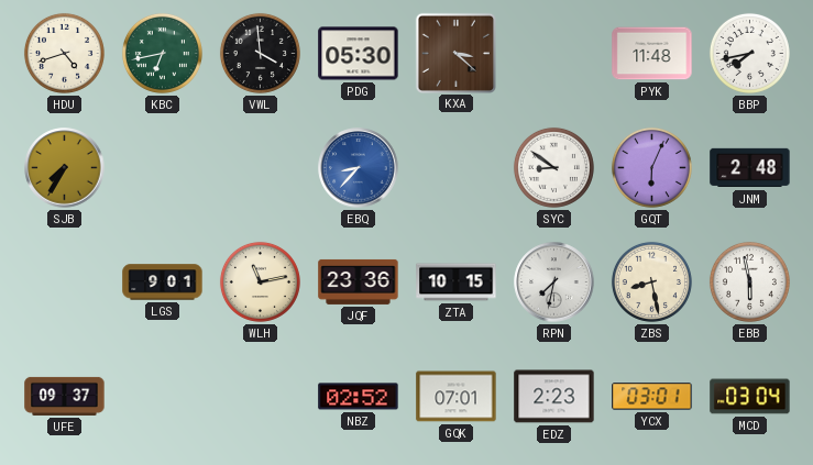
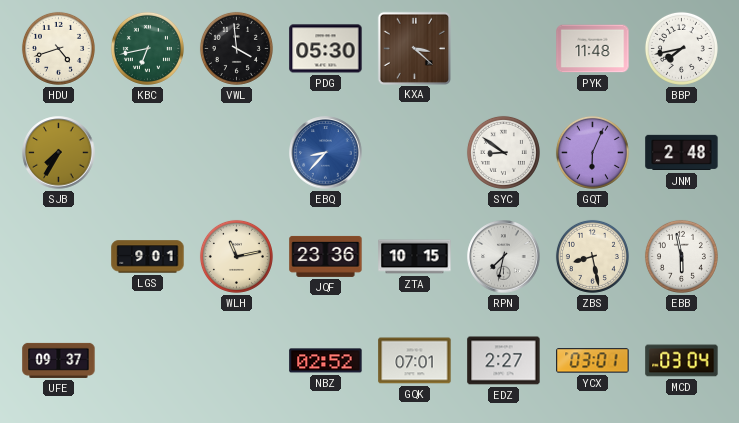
EDZ: 2:23 -> 2:27 (504, 361)
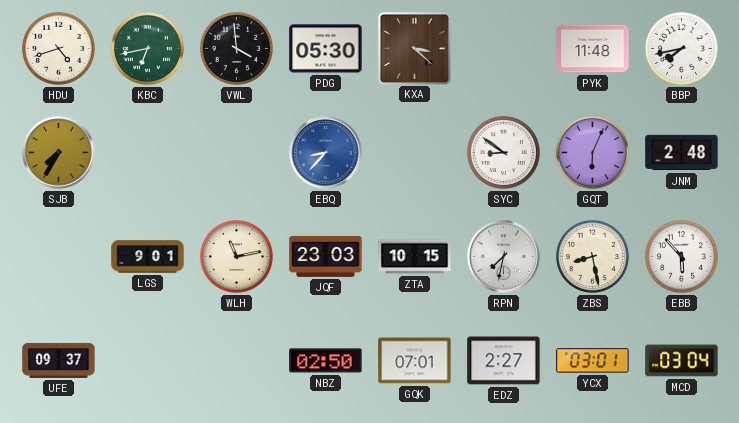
JQF: 23:36 -> 23:03 (326, 256)
EBB: 5:58 -> 5:53 (681, 256)
NBZ: 02:52 -> 02:50 (326, 361)
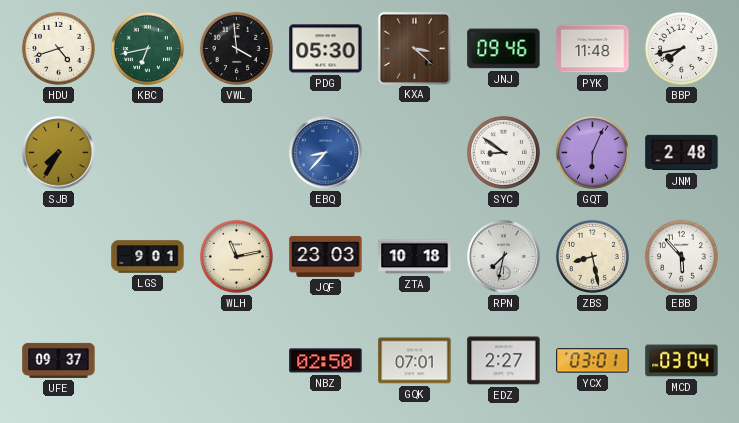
JNJ: none -> 09:46 (504, 49)
ZTA: 10:15 -> 10:18 (415, 257)
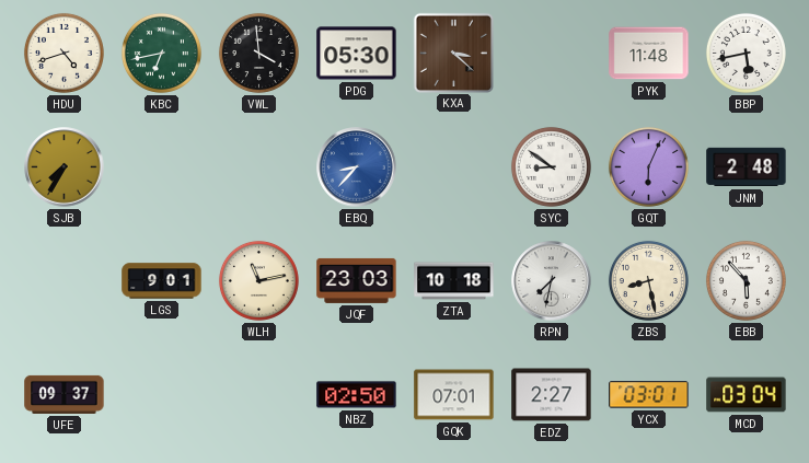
JNJ: 09:46 -> none (504, 49)
BBP: 7:43 -> 5:43 (746, 53)
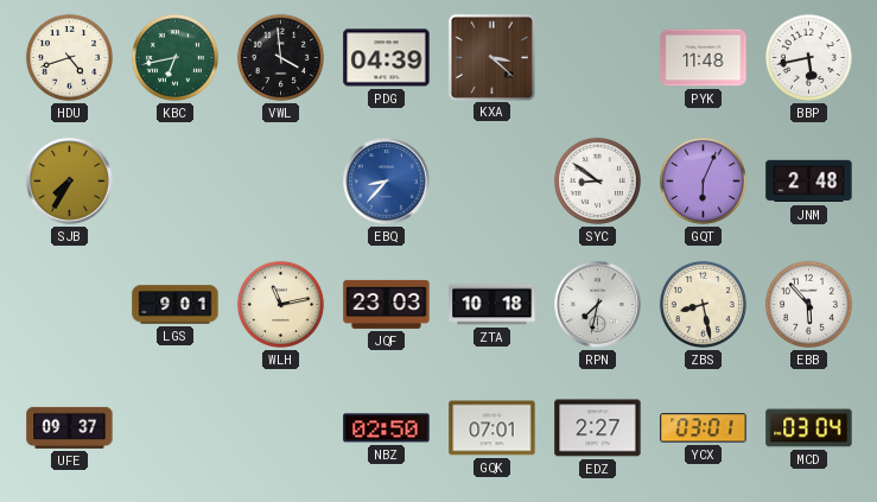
PDG: 05:30 -> 04:39 (387, 58)
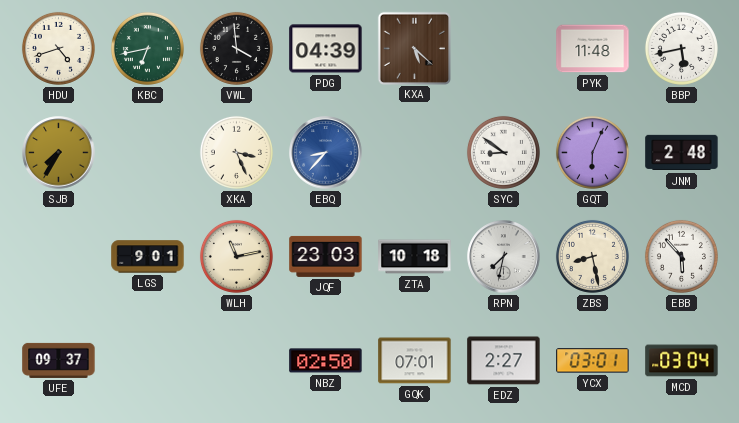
KXA: 3:22 -> 5:22 (414, 48)
XKA: none -> 3:26 (236, 152)
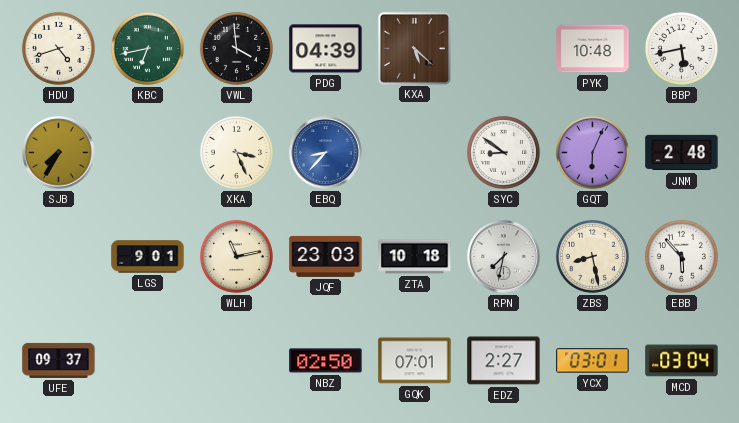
PYK: 11:48 -> 10:48 (593, 49)
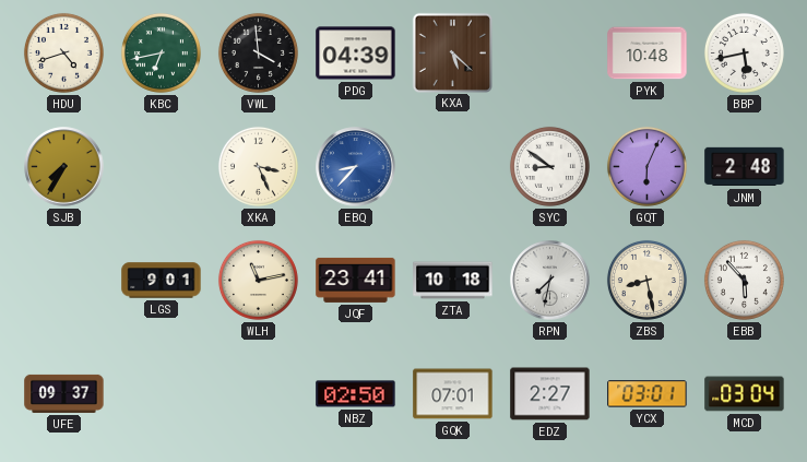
JQF: 23:03 -> 23:41 (356, 280)
